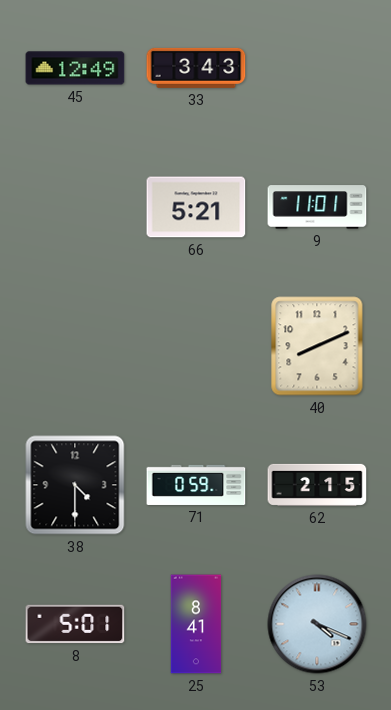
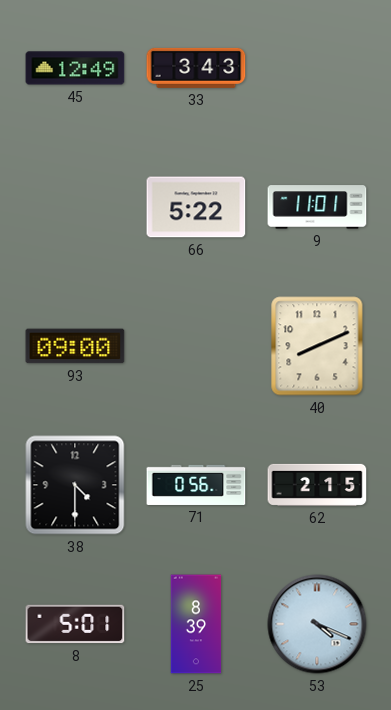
66: 5:21 -> 5:22 (196, 207)
93: none -> 09:00 (75, 346)
71: 0:59 -> 0:56 (196, 485)
25: 8:41 -> 8:39 (196, 624)
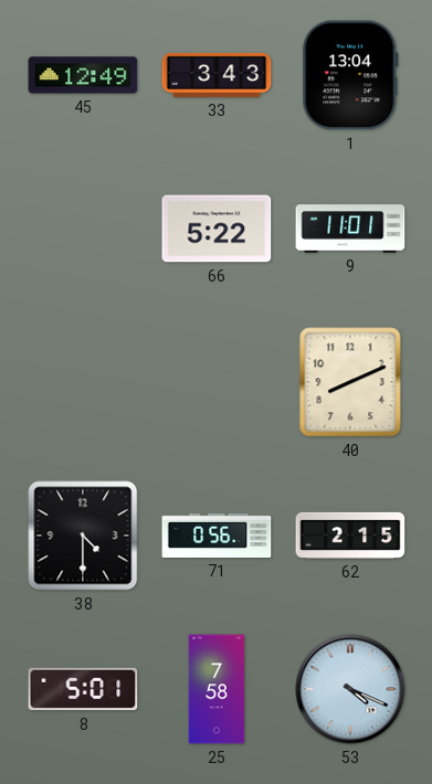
1: none -> 13:04 (350, 75)
93: 09:00 -> none (75, 346)
25: 8:39 -> 7:58 (217, 689)
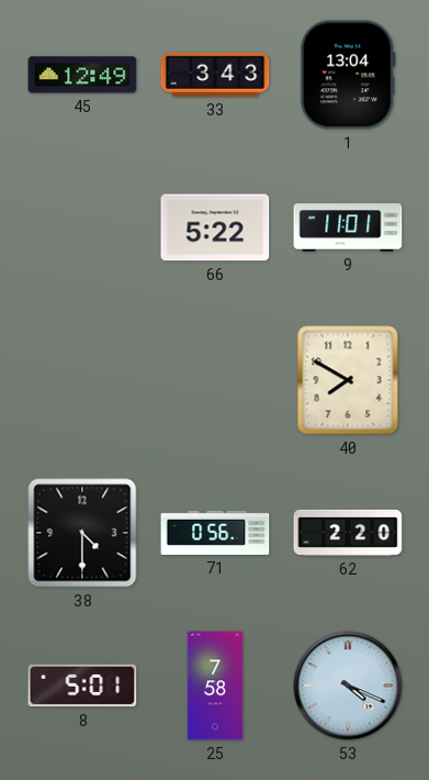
40: 8:11 -> 7:50 (348, 380)
62: 2:15 -> 2:20 (348, 533)
